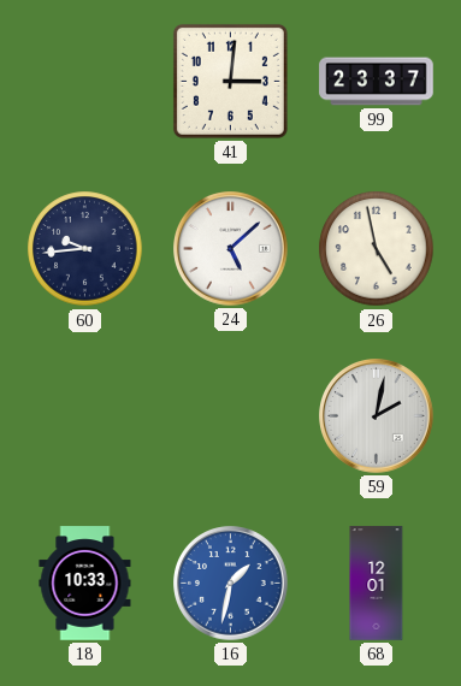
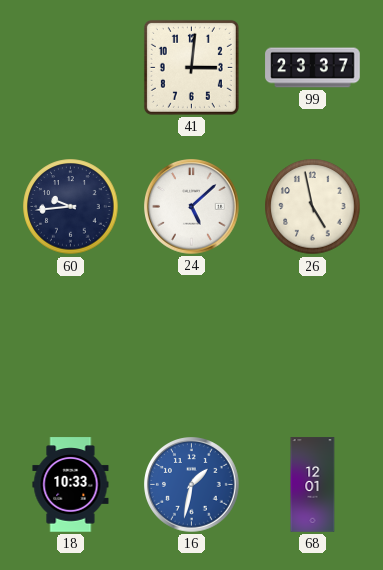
59: 2:02 -> none (377, 416)
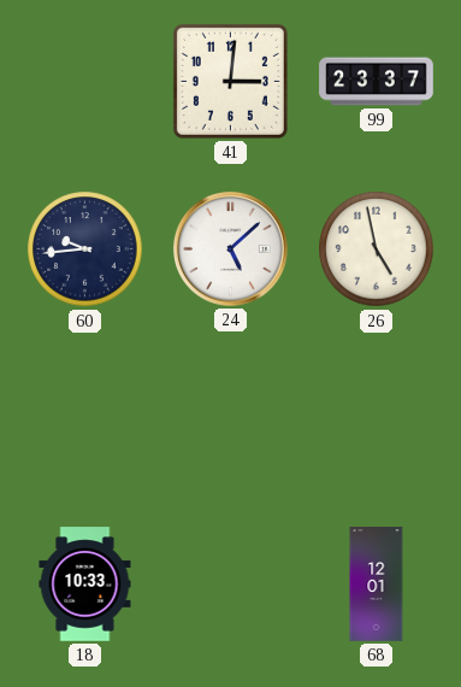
16: 1:32 -> none (192, 485)
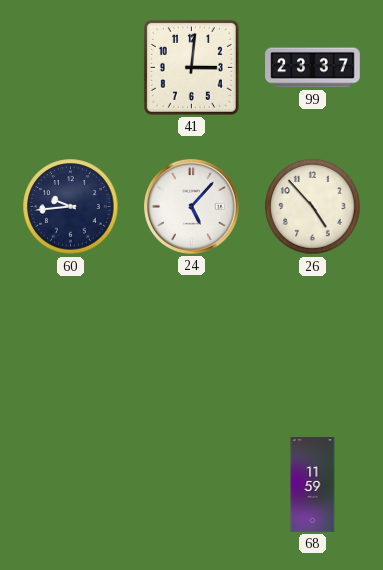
24: 5:08 -> 5:07 (192, 207)
26: 4:58 -> 4:53 (313, 207)
18: 10:33 -> none (85, 585)
68: 12:01 -> 11:59 (313, 485)
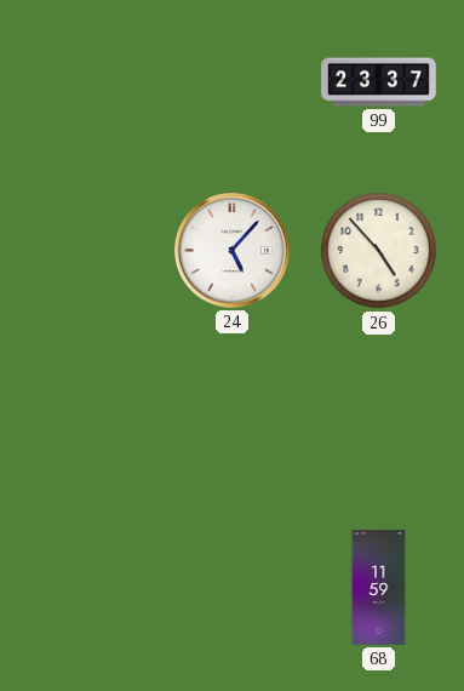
41: 3:01 -> none (191, 67)
60: 9:44 -> none (71, 207)
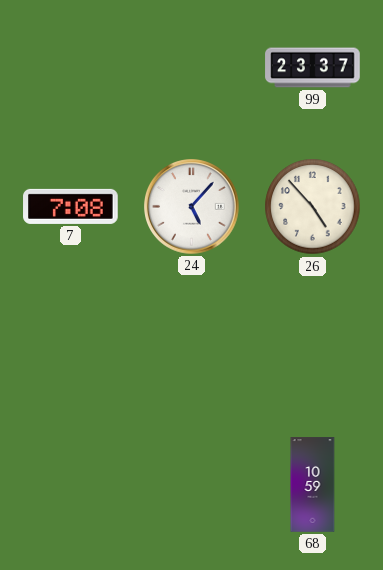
7: none -> 7:08 (71, 206)
68: 11:59 -> 10:59 (313, 485)
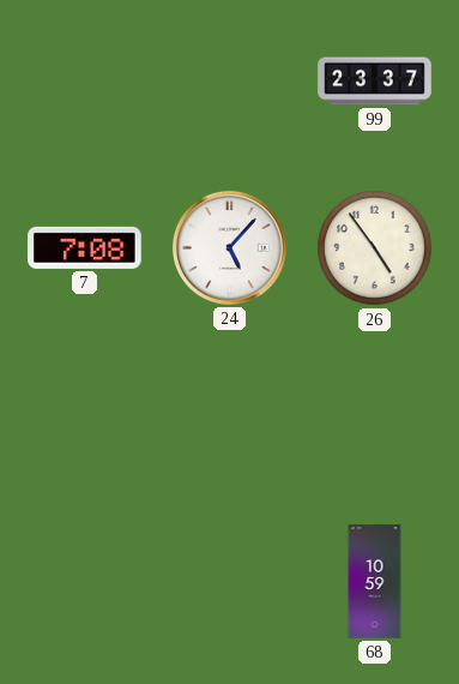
26: 4:53 -> 4:54 (375, 248)
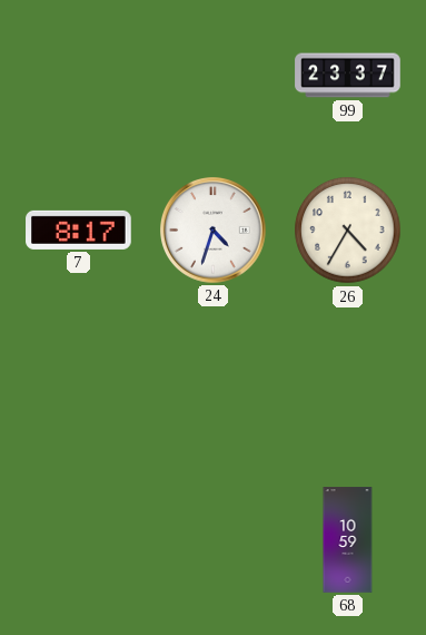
7: 7:08 -> 8:17 (79, 229)
24: 5:07 -> 4:33 (214, 231)
26: 4:54 -> 4:35 (348, 231)
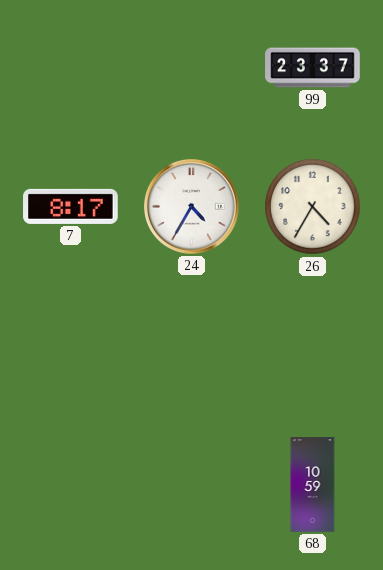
24: 4:33 -> 4:35 (192, 207)
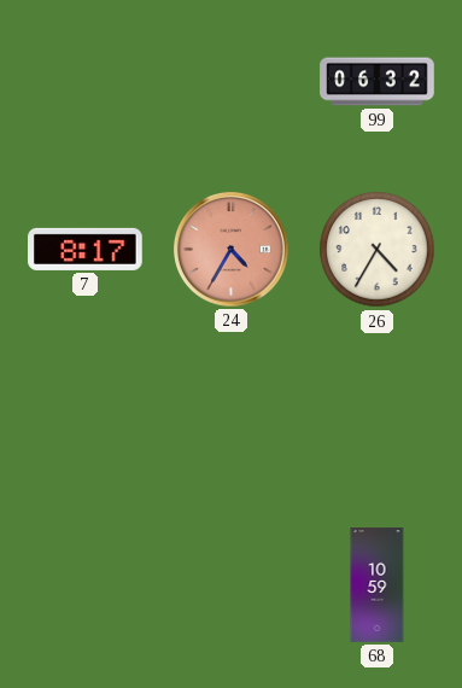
99: 23:37 -> 06:32 (378, 82)
24 dial: white -> salmon (232, 250)
